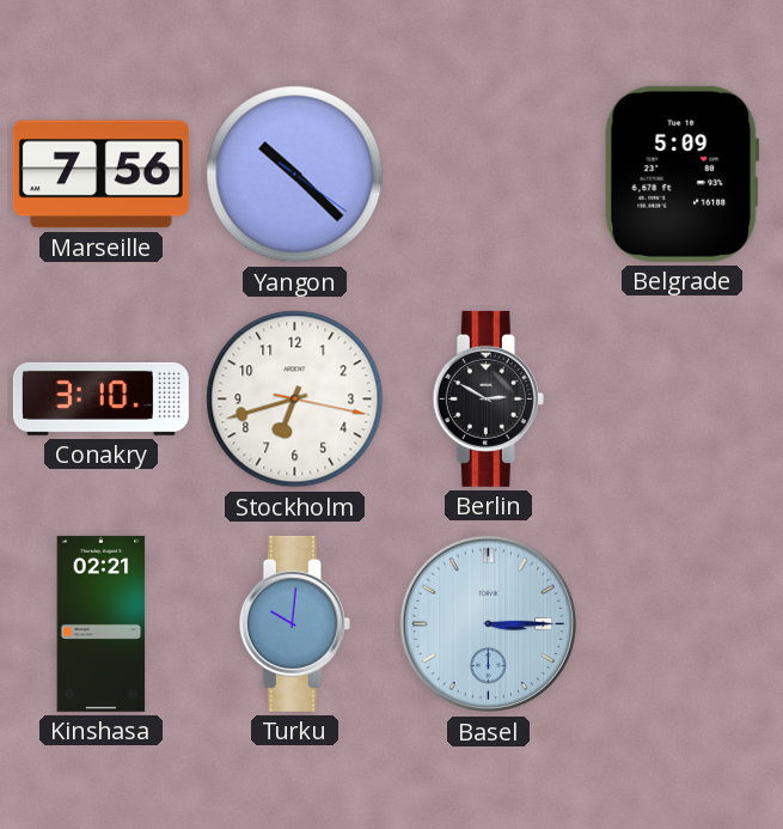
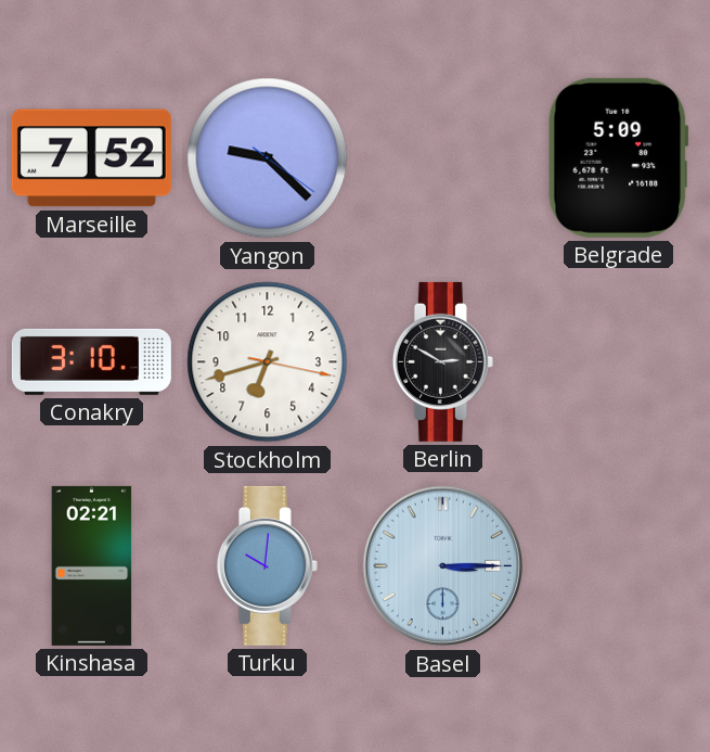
Marseille: 7:56 -> 7:52 (91, 158)
Yangon: 10:22 -> 9:22 (268, 158)
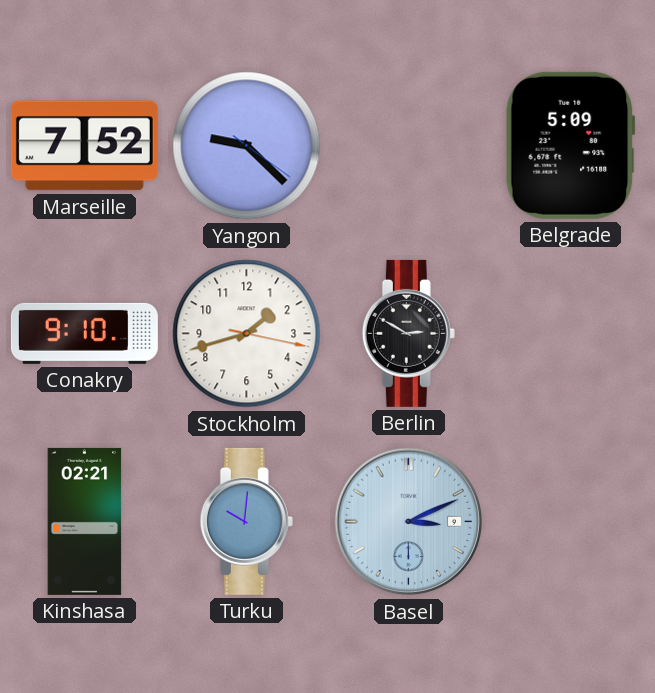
Conakry: 3:10 -> 9:10 (84, 333)
Stockholm: 6:42 -> 1:42 (247, 334)
Basel: 3:15 -> 3:11 (409, 522)
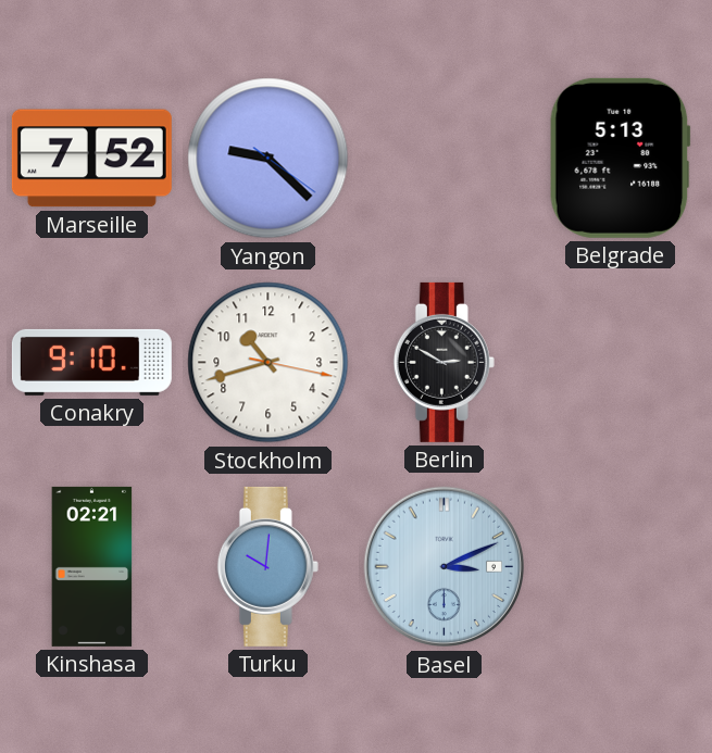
Belgrade: 5:09 -> 5:13 (620, 158)
Stockholm: 1:42 -> 10:42 (268, 363)
